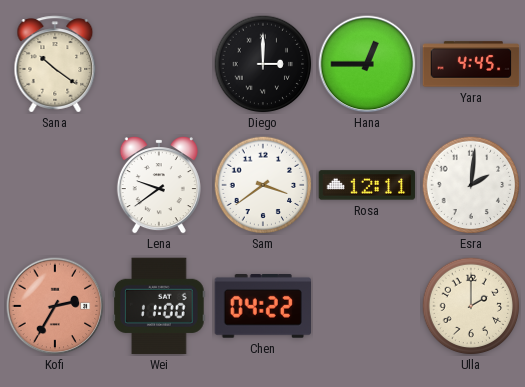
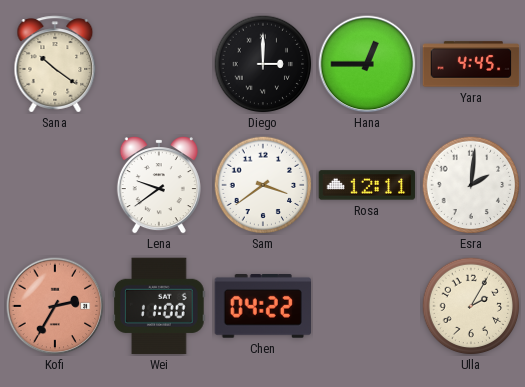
Ulla: 2:00 -> 2:05 (471, 306)
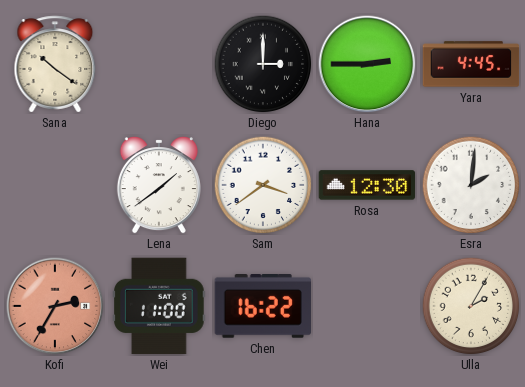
Hana: 12:45 -> 2:45 (367, 64)
Lena: 9:39 -> 1:39 (159, 186)
Rosa: 12:11 -> 12:30 (367, 185)
Chen: 04:22 -> 16:22 (263, 307)
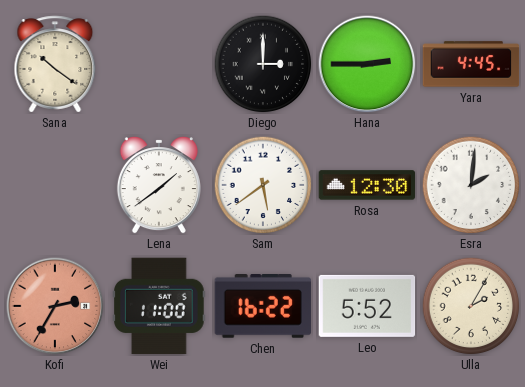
Sam: 3:39 -> 5:39 (263, 185)
Leo: none -> 5:52 (367, 306)
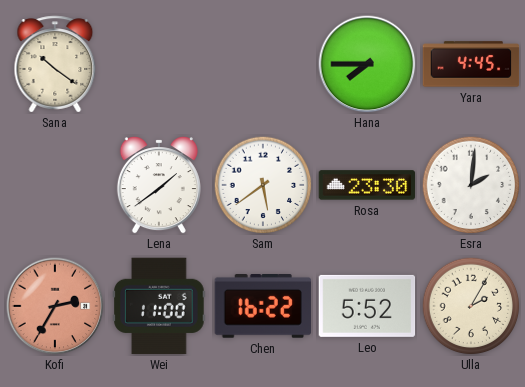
Diego: 3:00 -> none (263, 64)
Hana: 2:45 -> 7:45 (367, 64)
Rosa: 12:30 -> 23:30 (367, 185)
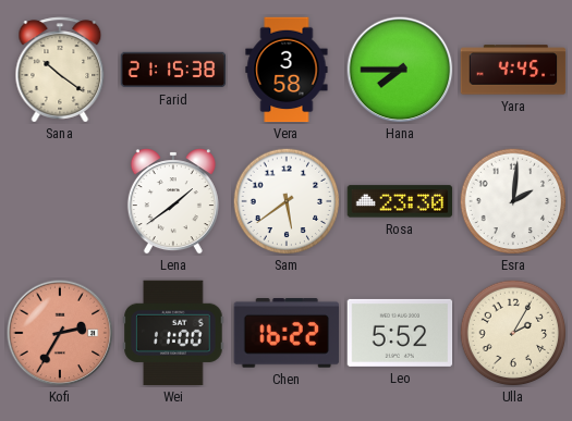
Farid: none -> 21:15 (173, 70)
Vera: none -> 3:58 (287, 70)
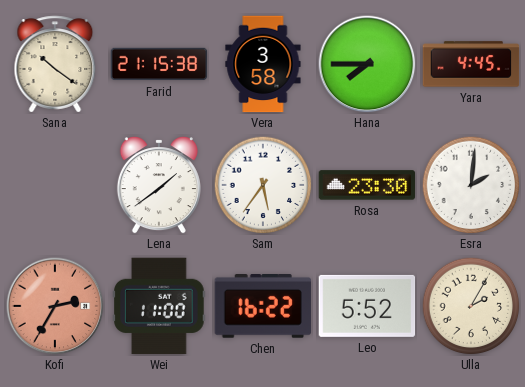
Sam: 5:39 -> 5:36 (263, 185)
